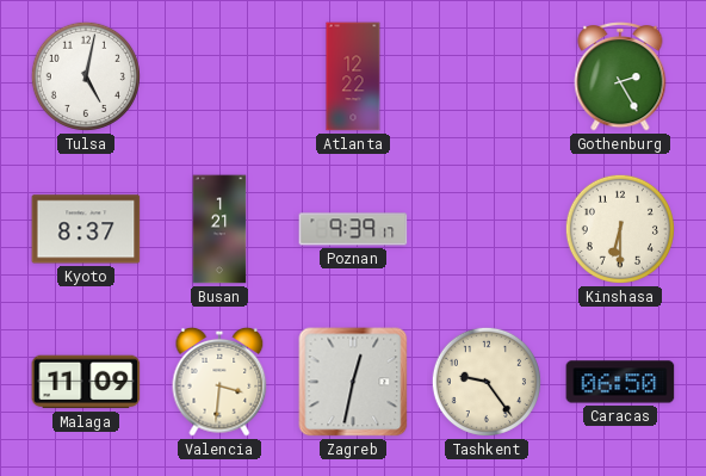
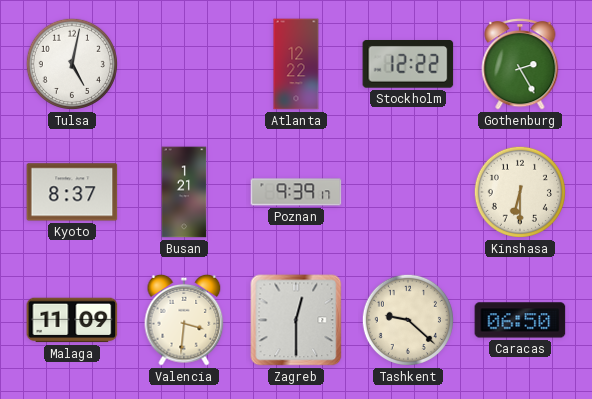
Stockholm: none -> 12:22 (408, 65)
Zagreb: 12:32 -> 12:30 (296, 320)
Tashkent: 9:24 -> 9:22 (408, 320)
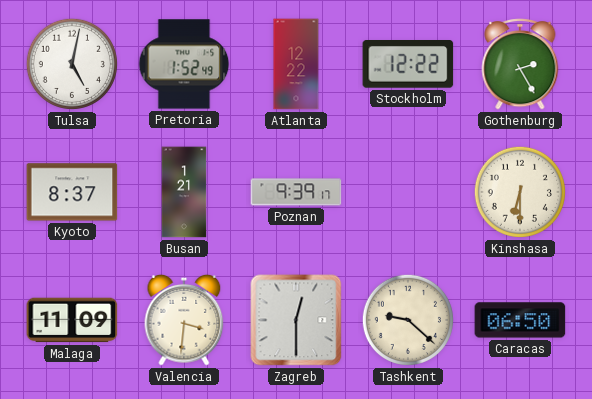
Pretoria: none -> 1:52 (184, 64)
